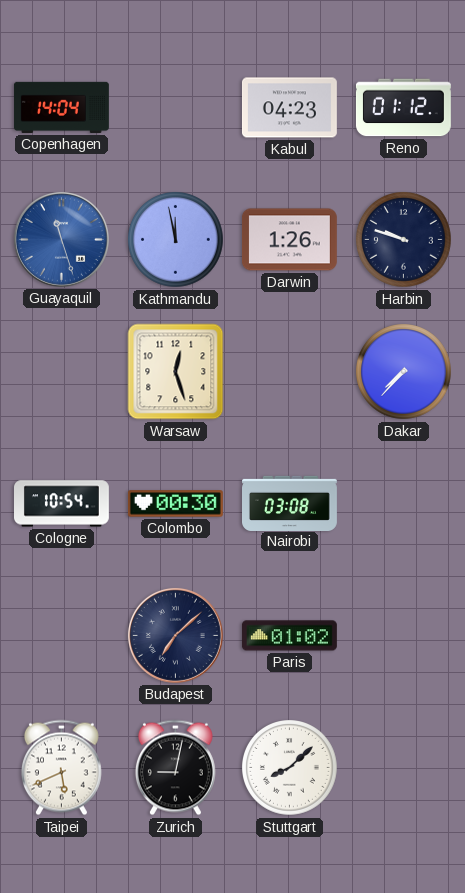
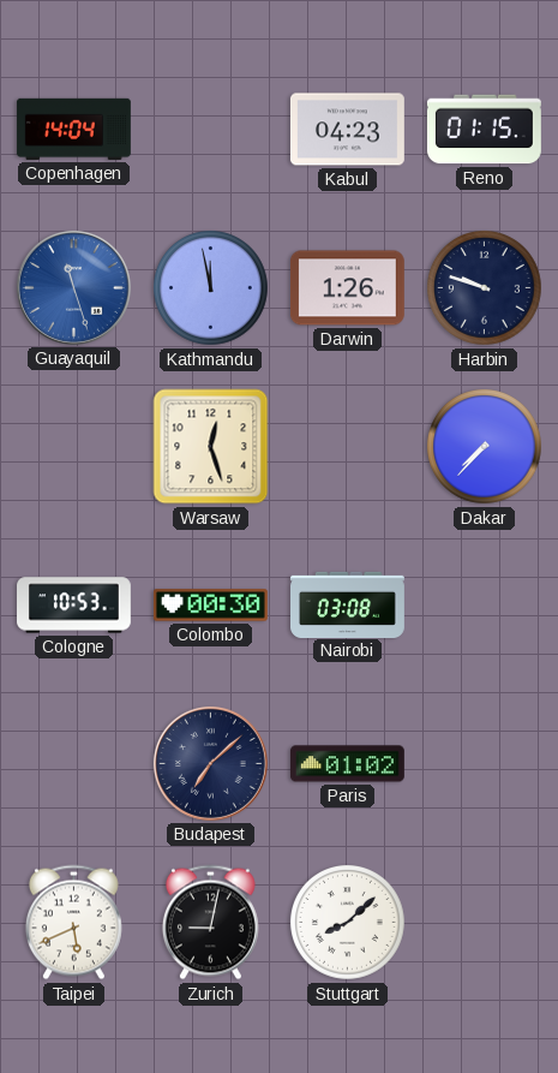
Reno: 01:12 -> 01:15 (484, 130)
Cologne: 10:54 -> 10:53 (74, 606)
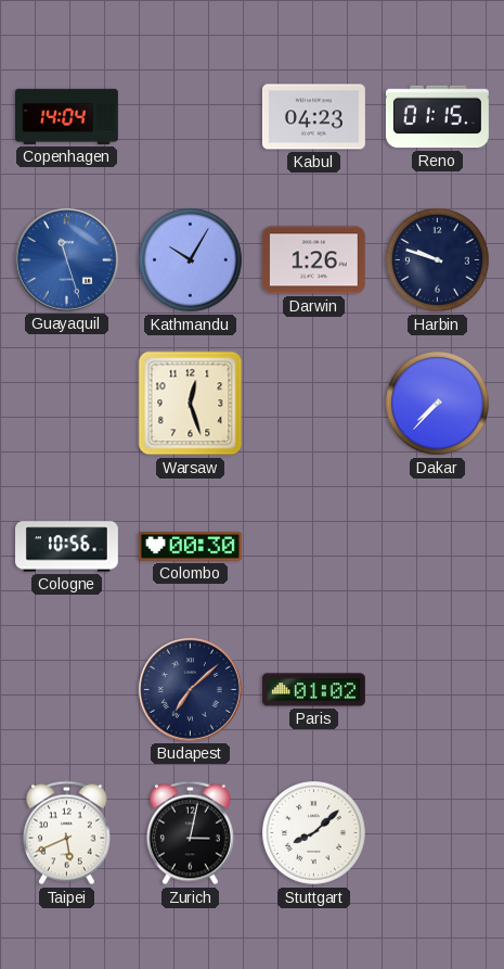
Kathmandu: 11:58 -> 10:05 (191, 260)
Cologne: 10:53 -> 10:56 (67, 547)
Nairobi: 03:08 -> none (348, 604)
Zurich: 9:02 -> 3:02 (190, 833)
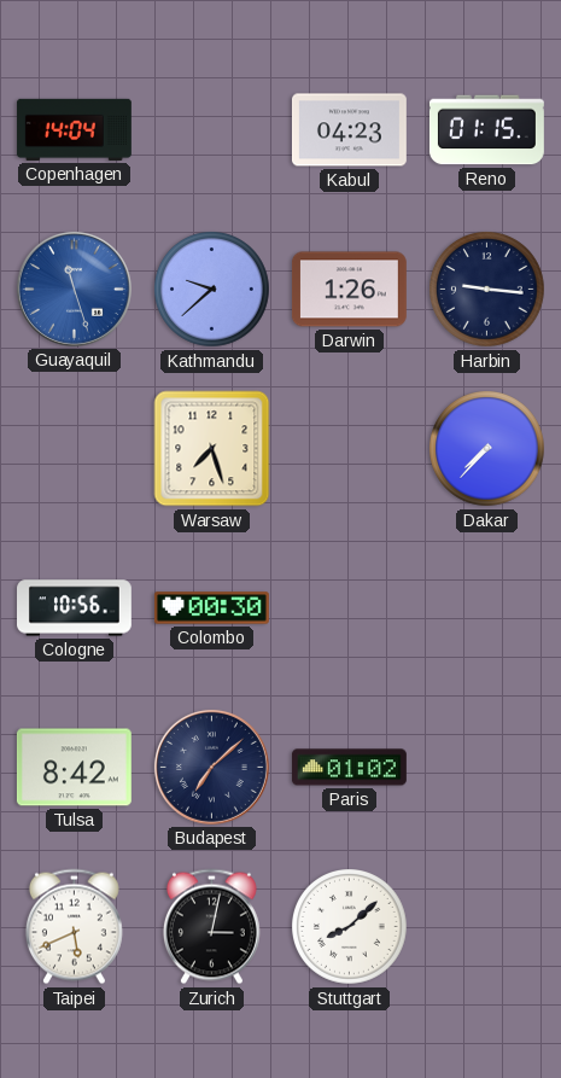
Kathmandu: 10:05 -> 9:38 (212, 290)
Harbin: 9:48 -> 9:16 (487, 290)
Warsaw: 12:27 -> 7:27 (212, 449)
Tulsa: none -> 8:42 (74, 768)
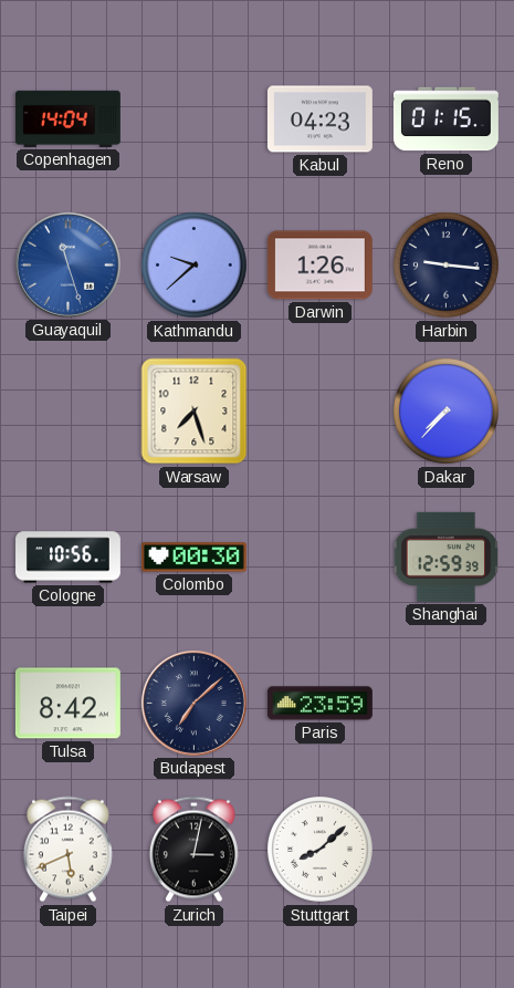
Shanghai: none -> 12:59 (445, 557)
Paris: 01:02 -> 23:59 (319, 704)
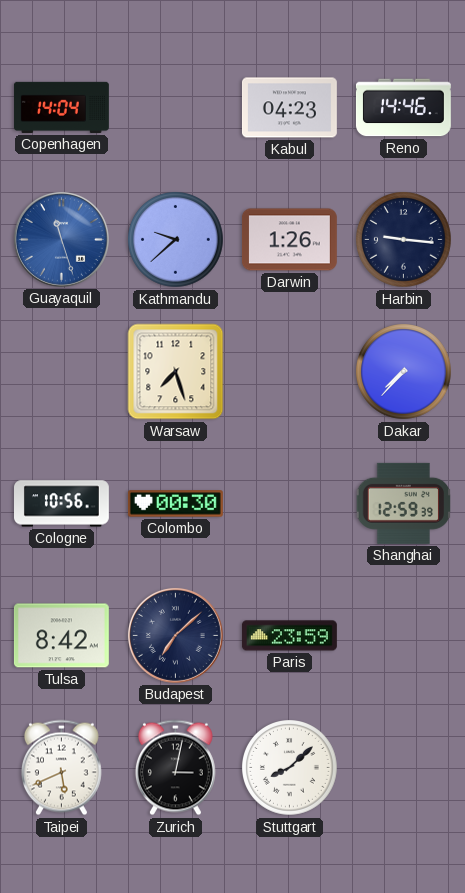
Reno: 01:15 -> 14:46 (403, 108)
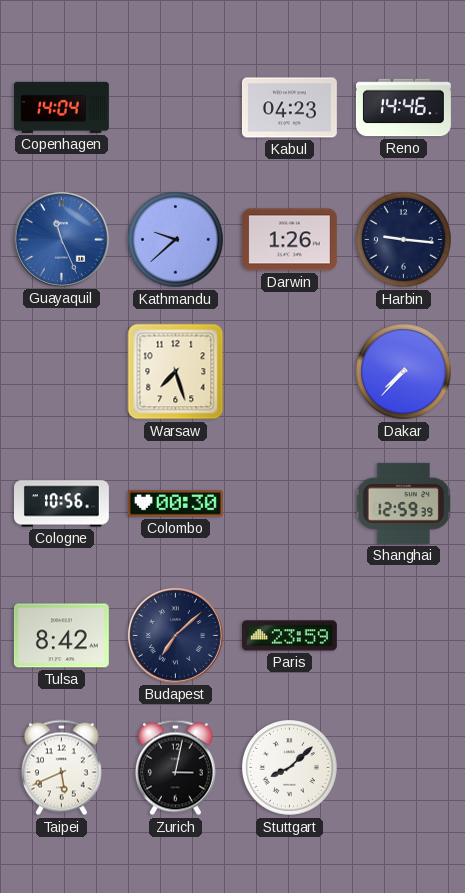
Guayaquil: 11:27 -> 11:26 (61, 239)
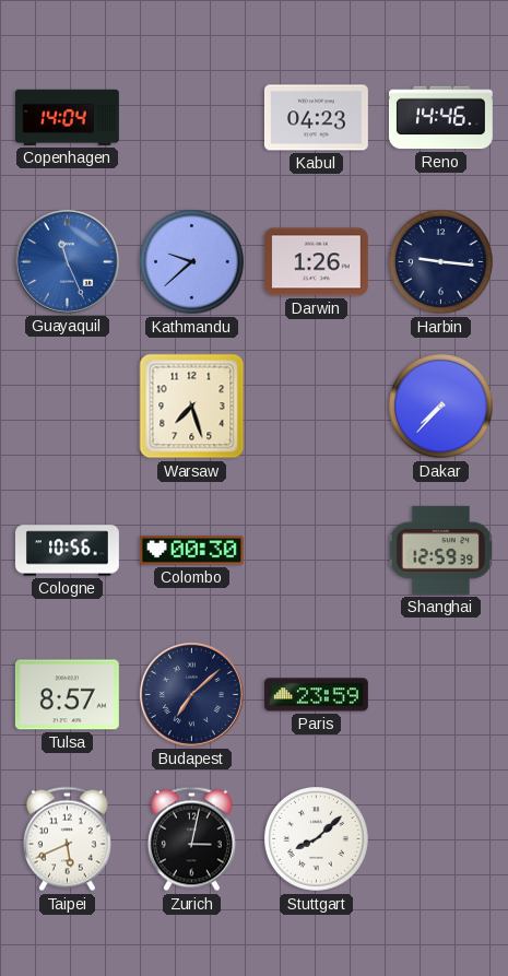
Tulsa: 8:42 -> 8:57 (67, 695)
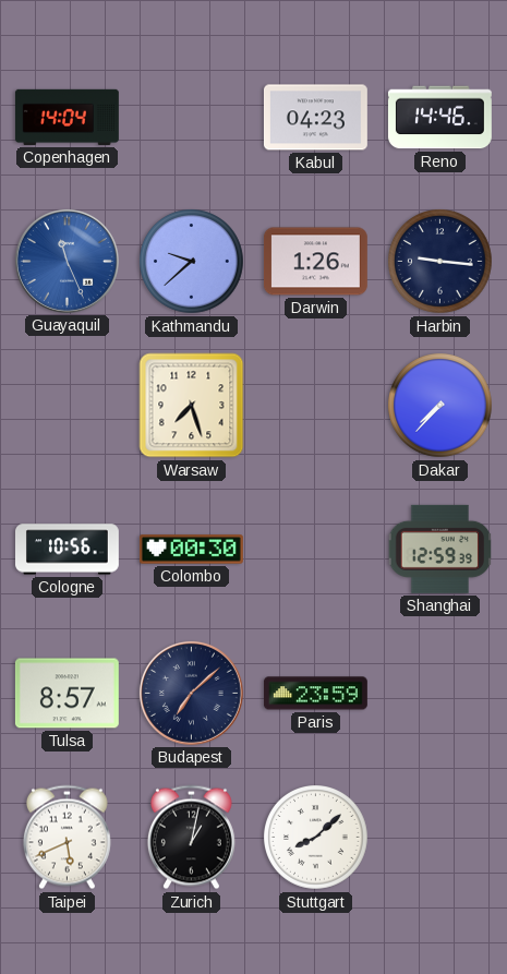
Zurich: 3:02 -> 1:02 (191, 838)
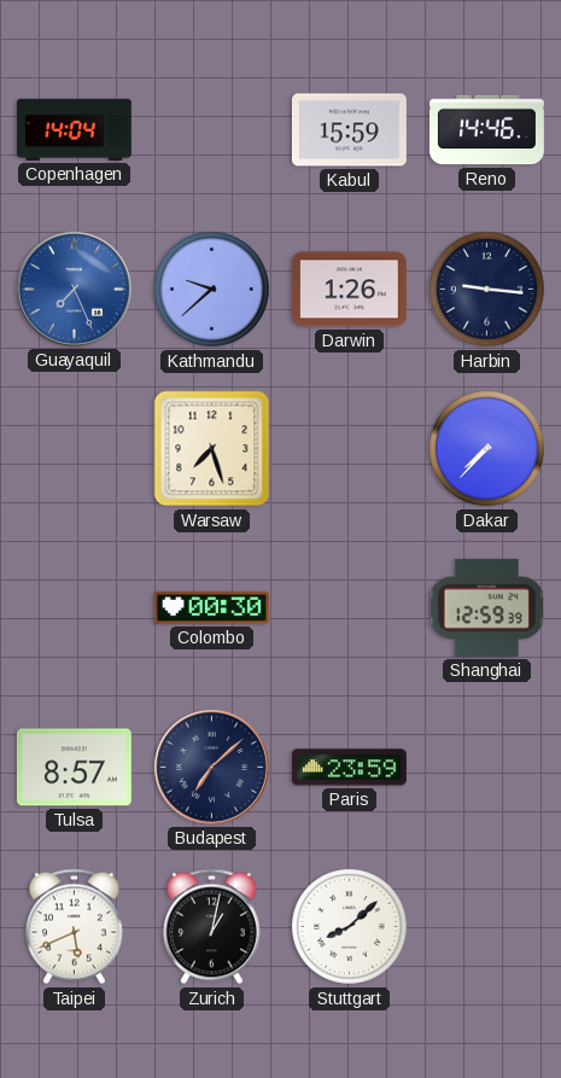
Kabul: 04:23 -> 15:59 (349, 130)
Guayaquil: 11:26 -> 7:26 (74, 289)
Cologne: 10:56 -> none (68, 550)
